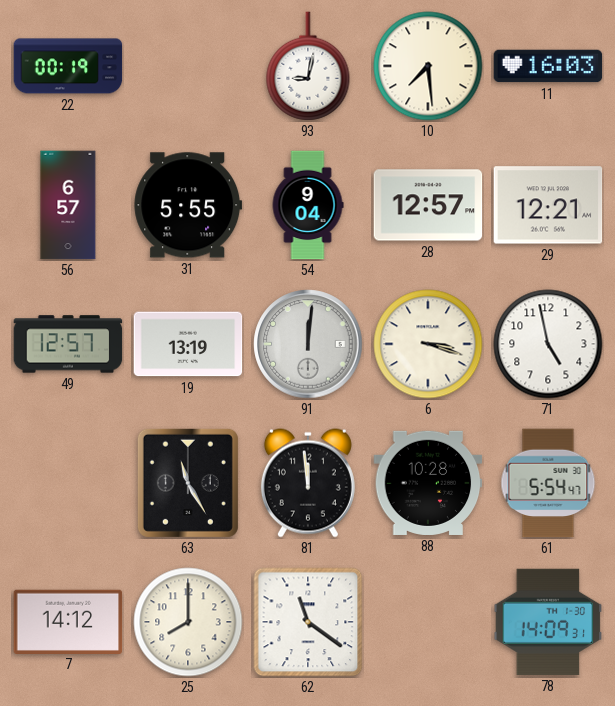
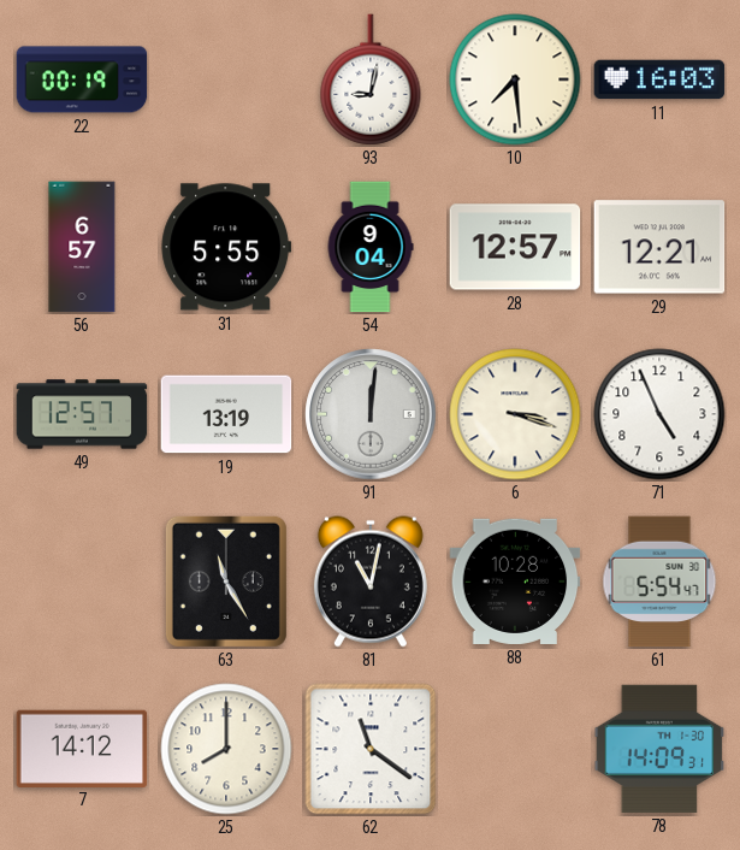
71: 4:58 -> 4:56 (659, 414)
81: 11:59 -> 11:02 (371, 582)
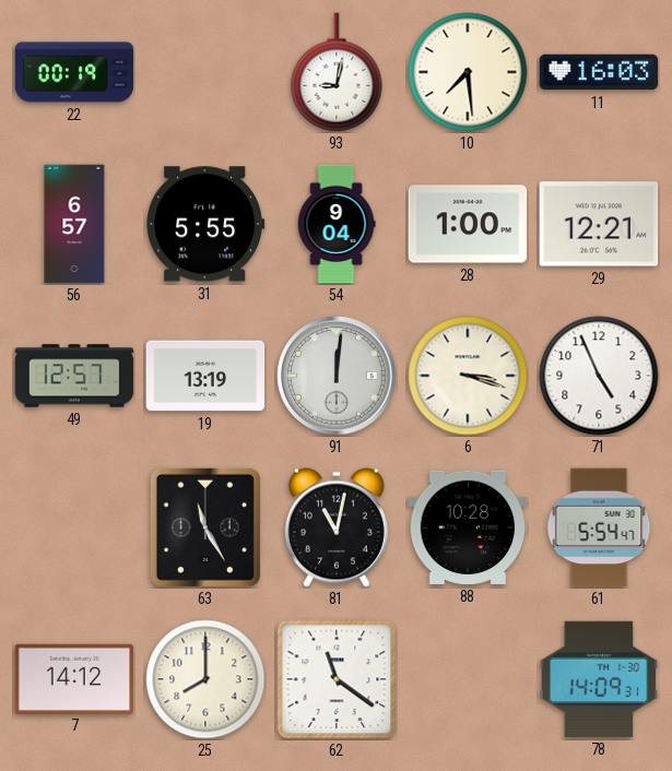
28: 12:57 -> 1:00 (468, 224)
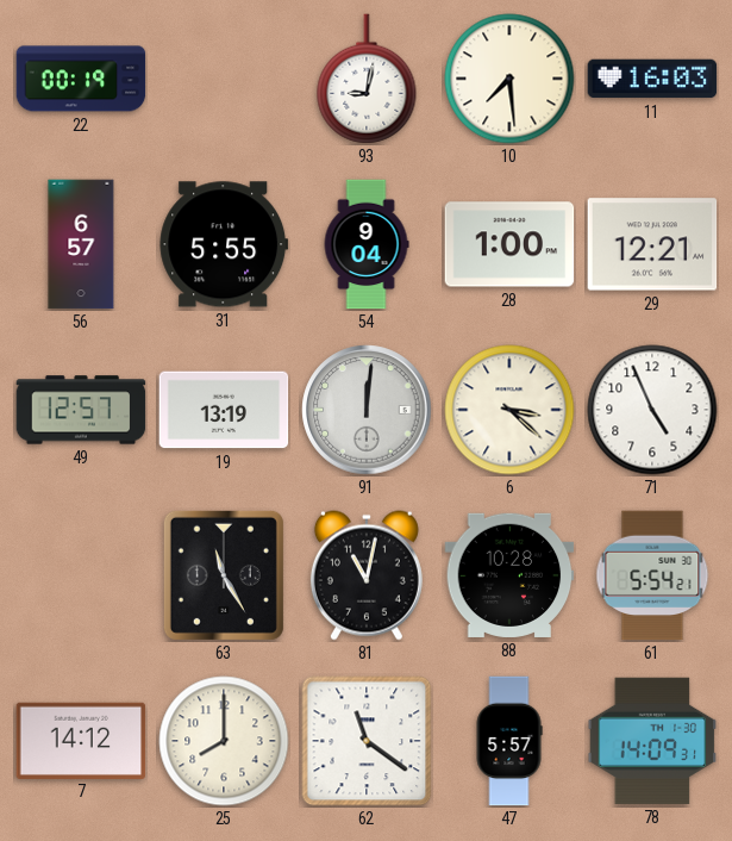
6: 3:18 -> 3:22 (509, 410)
61: 5:54:47 -> 5:54:21 (652, 575)
47: none -> 5:57 (509, 741)
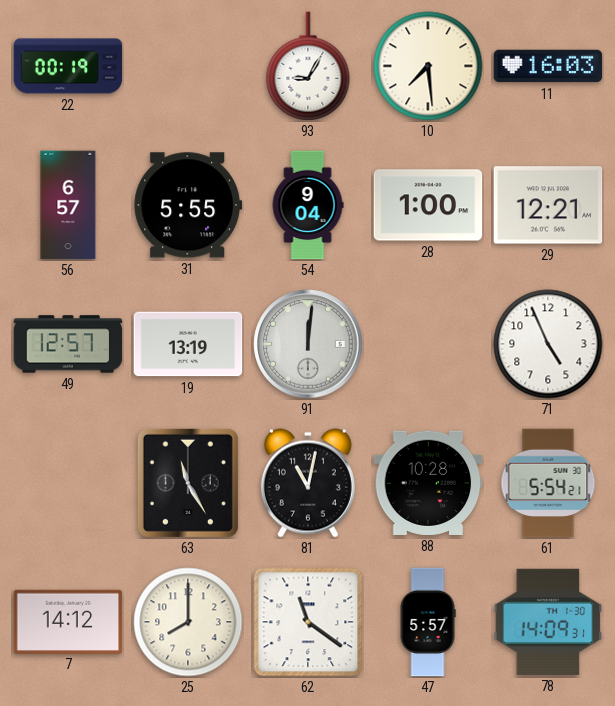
93: 9:02 -> 9:05 (308, 66)
6: 3:22 -> none (509, 410)
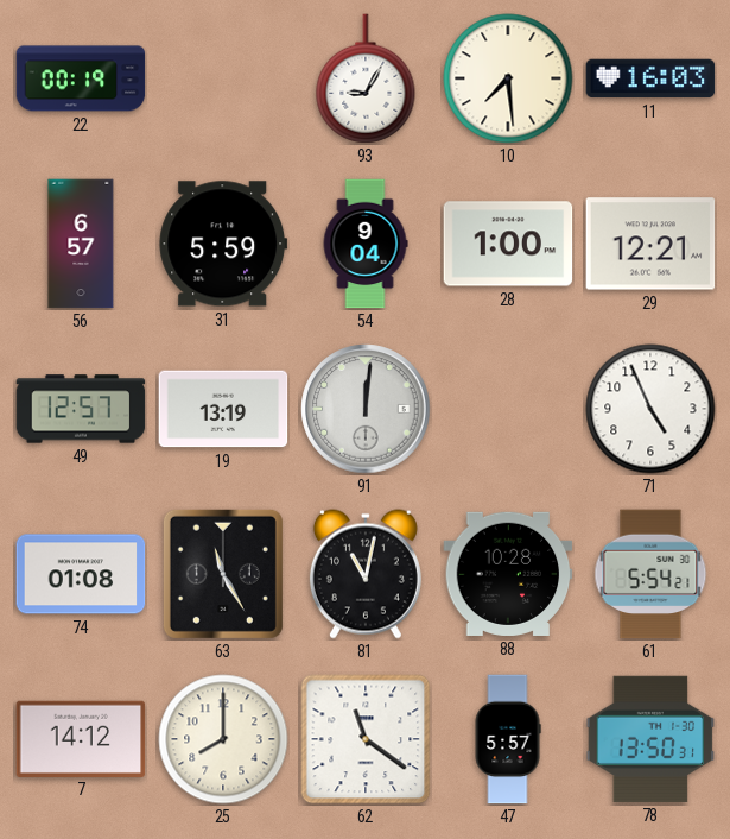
31: 5:55 -> 5:59 (223, 244)
74: none -> 01:08 (81, 574)
78: 14:09 -> 13:50 (650, 739)
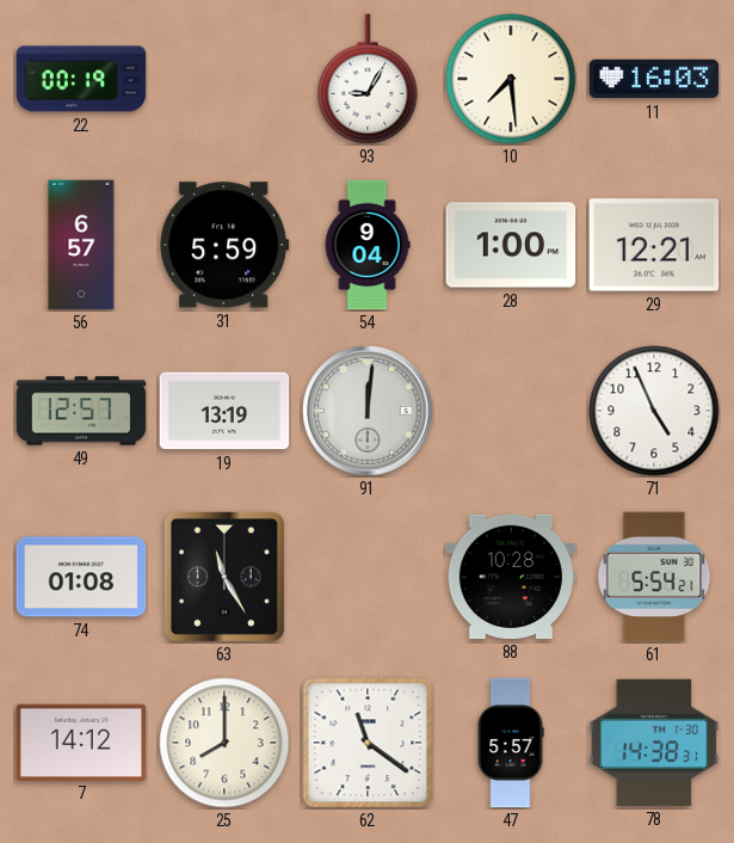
81: 11:02 -> none (366, 574)
78: 13:50 -> 14:38 (654, 743)
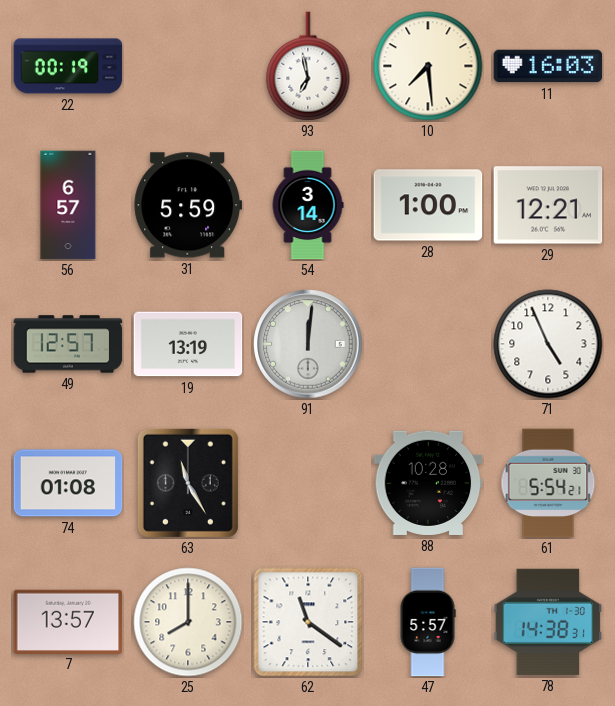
93: 9:05 -> 6:58 (308, 66)
54: 9:04 -> 3:14 (308, 205)
7: 14:12 -> 13:57 (68, 621)
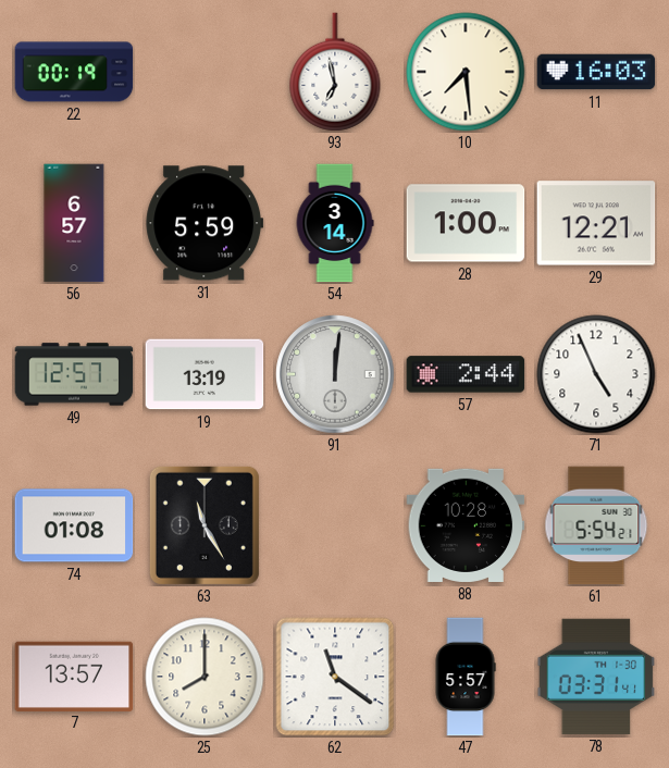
57: none -> 2:44 (466, 374)
78: 14:38 -> 03:31 (596, 677)
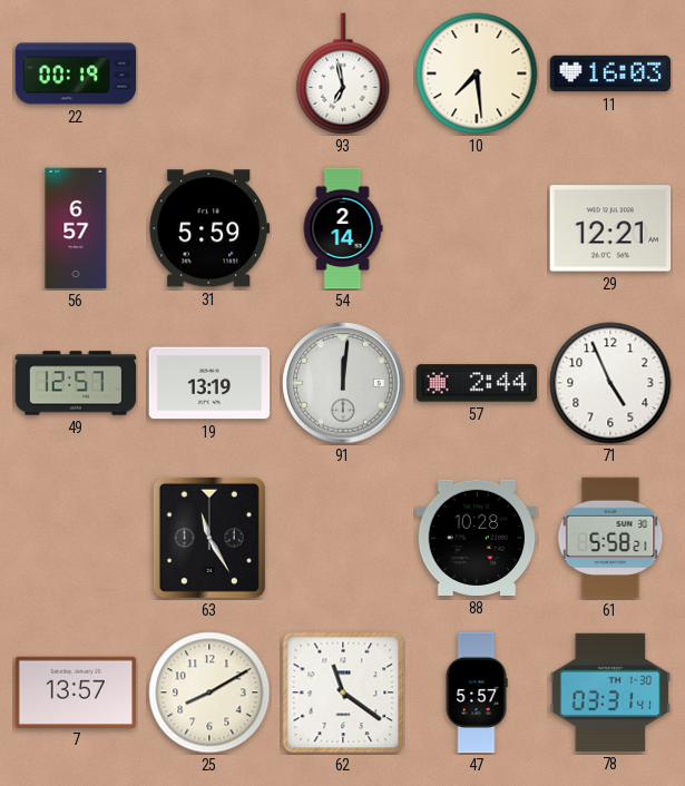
54: 3:14 -> 2:14 (343, 228)
28: 1:00 -> none (466, 223)
74: 01:08 -> none (74, 525)
61: 5:54 -> 5:58 (610, 538)
25: 8:00 -> 8:10 (209, 692)
